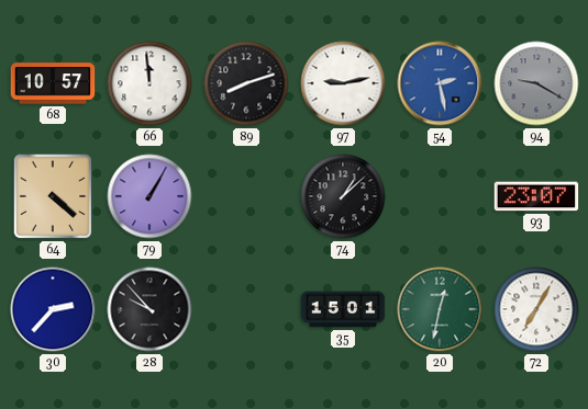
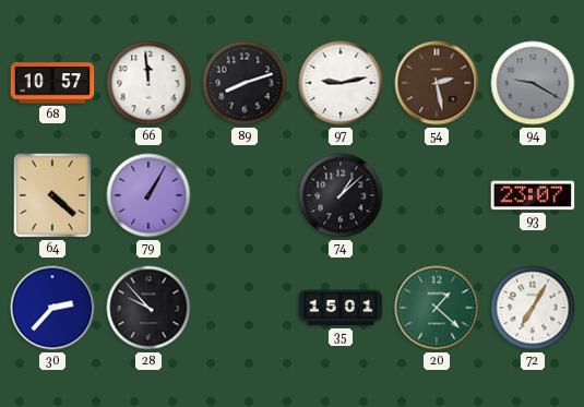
54 dial: blue -> brown (437, 83)
20: 12:32 -> 1:22 (437, 308)
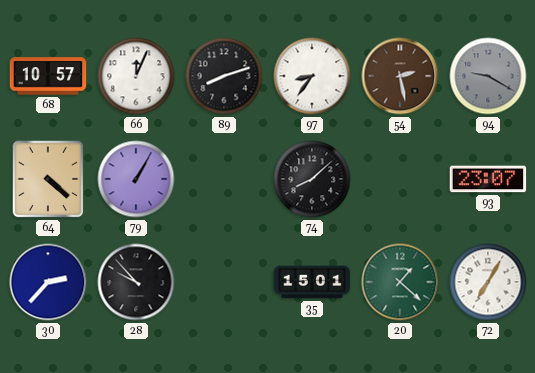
66: 11:59 -> 12:04 (136, 76)
97: 9:13 -> 8:36 (312, 76)
74: 1:08 -> 8:08 (312, 179)
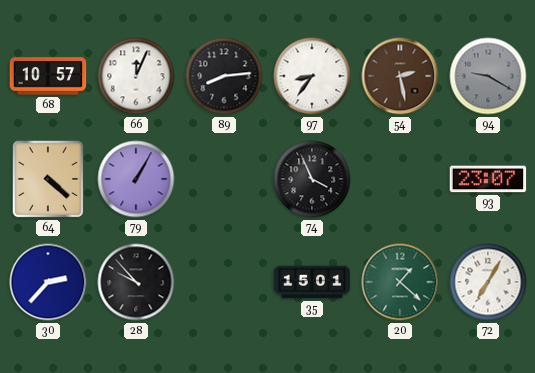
89: 8:12 -> 8:14 (224, 76)
74: 8:08 -> 3:56 (312, 179)
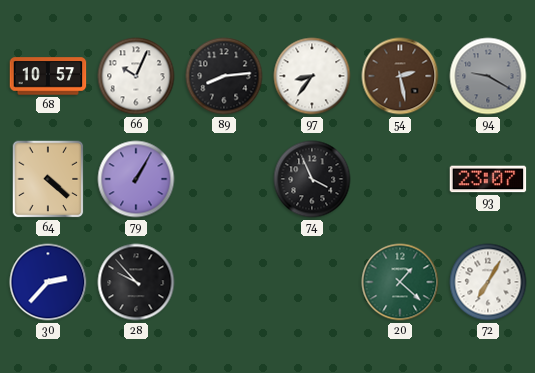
66: 12:04 -> 10:04 (136, 76)
35: 15:01 -> none (312, 282)
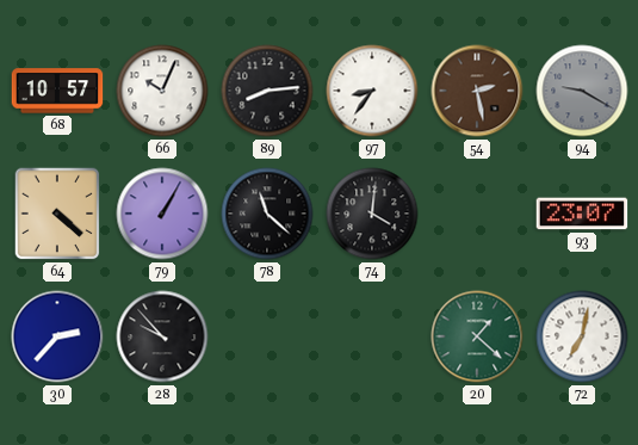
78: none -> 11:22 (267, 214)
74: 3:56 -> 4:01 (372, 214)
72: 7:05 -> 7:02 (582, 336)
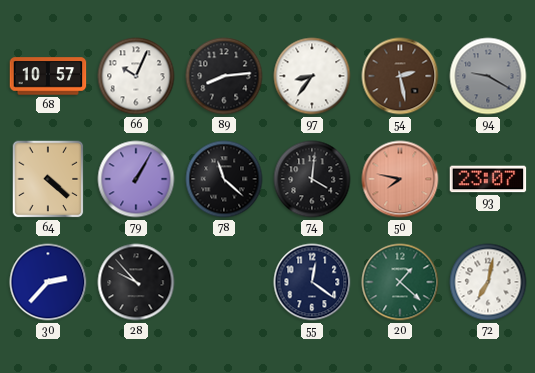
50: none -> 7:47 (400, 179)
55: none -> 12:21 (312, 282)
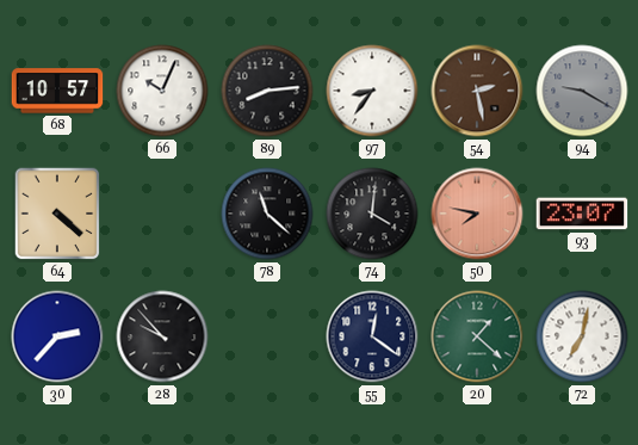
79: 1:05 -> none (136, 179)
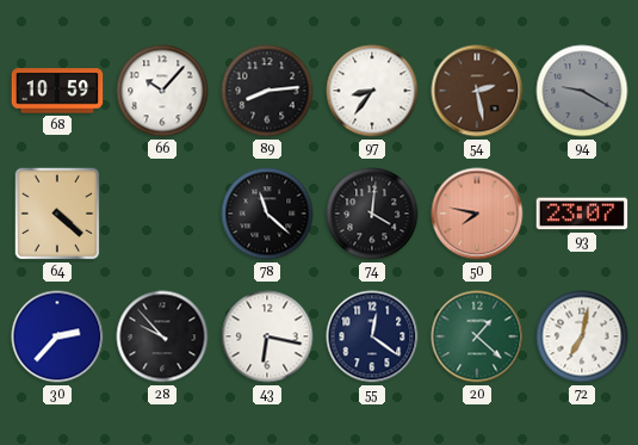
68: 10:57 -> 10:59 (57, 91)
66: 10:04 -> 10:07 (162, 91)
43: none -> 6:17 (267, 336)
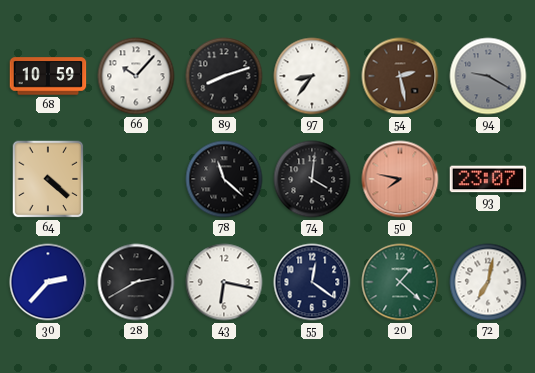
89: 8:14 -> 8:12 (224, 76)
28: 9:53 -> 2:40 (136, 282)
